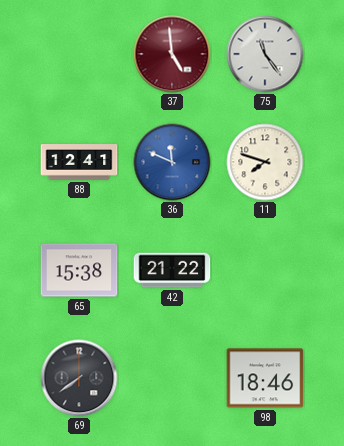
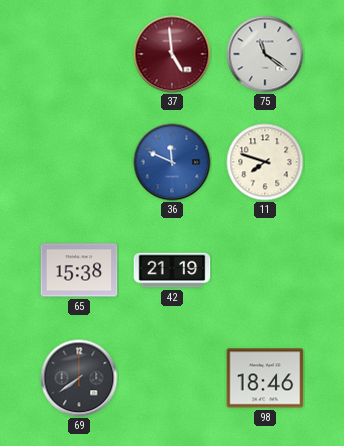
75: 11:24 -> 11:21 (265, 54)
88: 12:41 -> none (79, 162)
42: 21:22 -> 21:19 (172, 270)
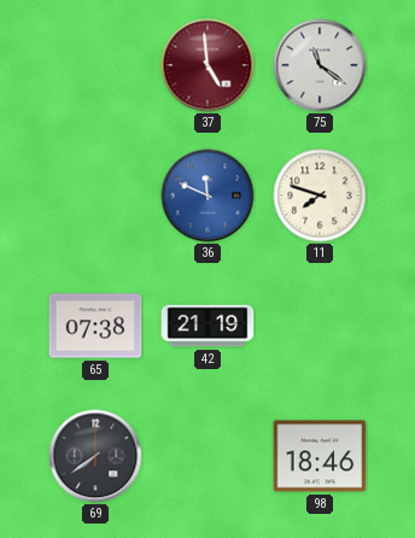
65: 15:38 -> 07:38 (95, 326)
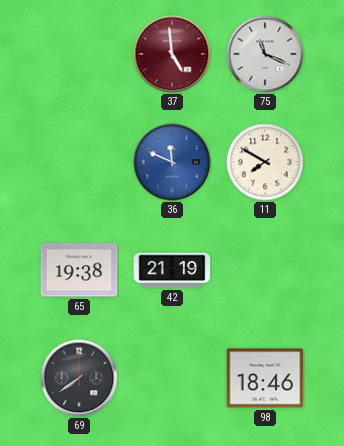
75: 11:21 -> 11:19 (265, 54)
11: 7:48 -> 7:50 (265, 162)
65: 07:38 -> 19:38 (79, 270)
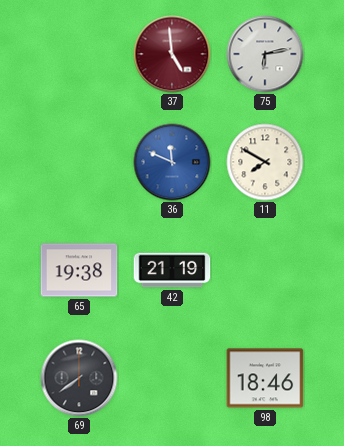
75: 11:19 -> 6:13 (265, 54)
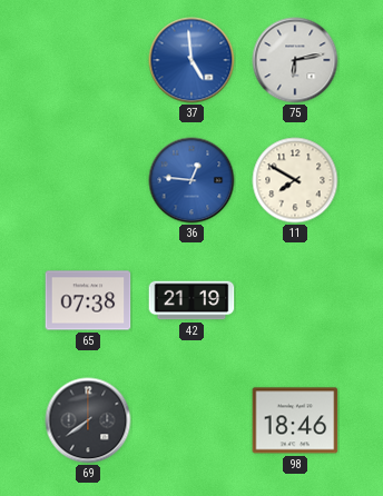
37 dial: burgundy -> blue (191, 60)
36: 11:49 -> 12:46 (191, 180)
65: 19:38 -> 07:38 (88, 300)
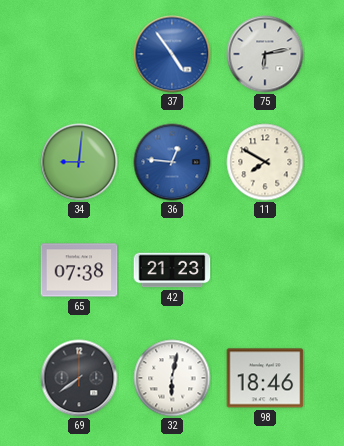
37: 4:59 -> 4:54 (172, 54)
34: none -> 9:01 (79, 162)
42: 21:19 -> 21:23 (172, 270)
32: none -> 6:02 (172, 378)
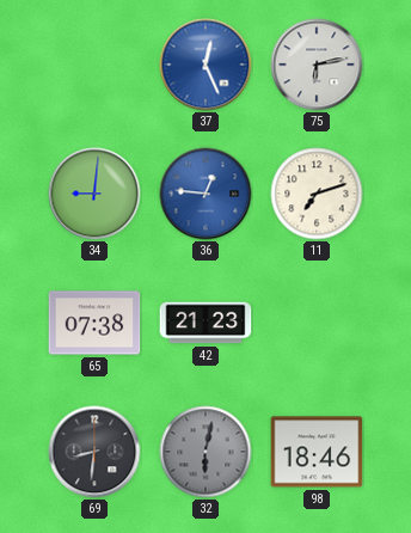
37: 4:54 -> 12:26 (205, 65)
11: 7:50 -> 7:12 (317, 194)
69: 7:39 -> 8:31 (94, 452)
32 dial: white -> grey (205, 452)
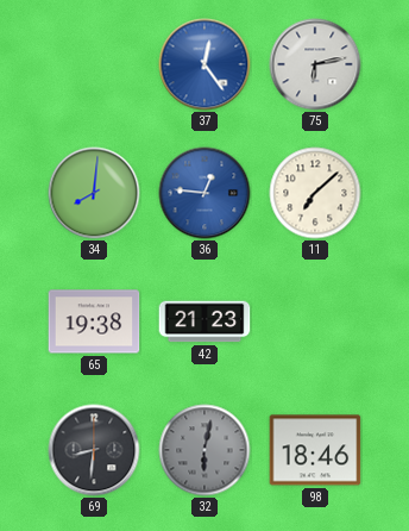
37: 12:26 -> 12:24 (204, 64)
34: 9:01 -> 8:01 (94, 193)
11: 7:12 -> 7:08 (315, 193)
65: 07:38 -> 19:38 (94, 321)
